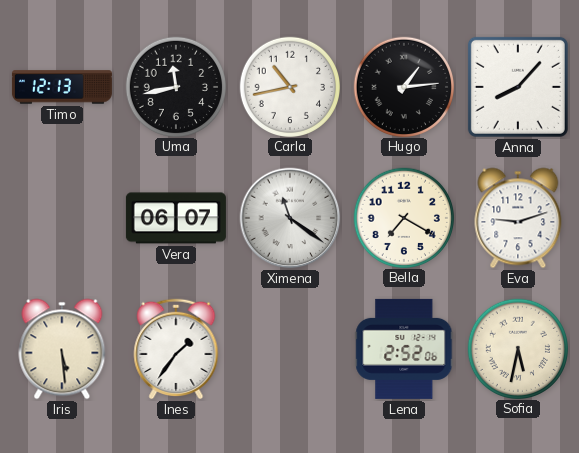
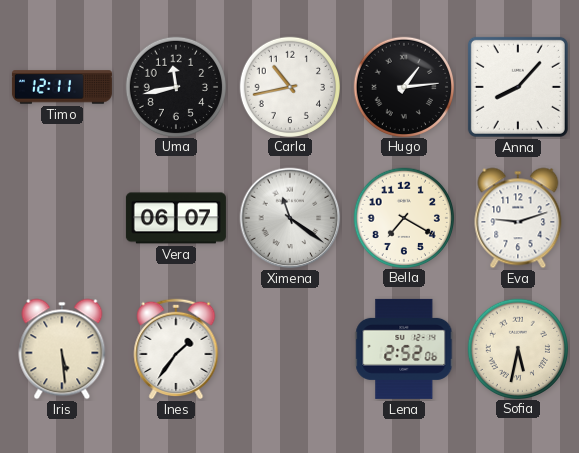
Timo: 12:13 -> 12:11 (62, 87)
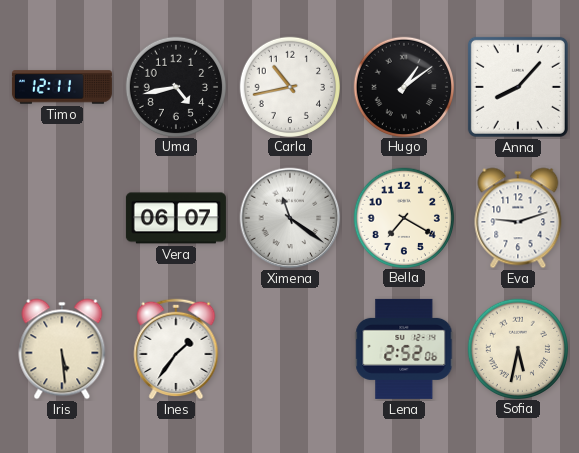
Uma: 11:43 -> 4:43 (175, 86)
Hugo: 1:14 -> 1:09 (403, 86)
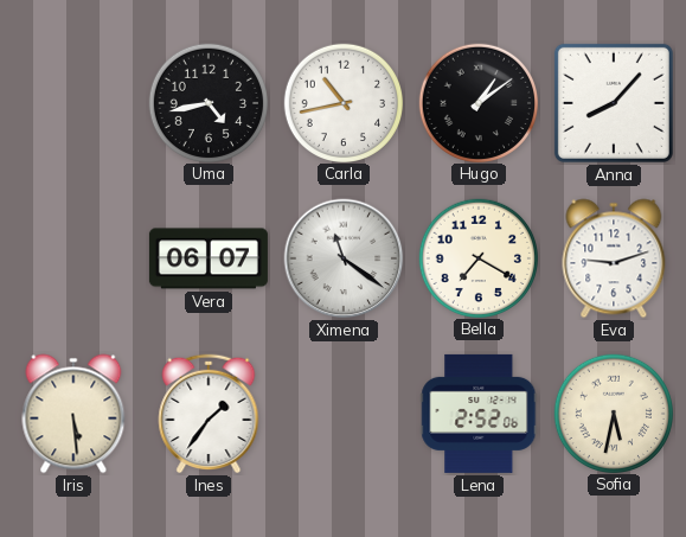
Timo: 12:11 -> none (62, 87)
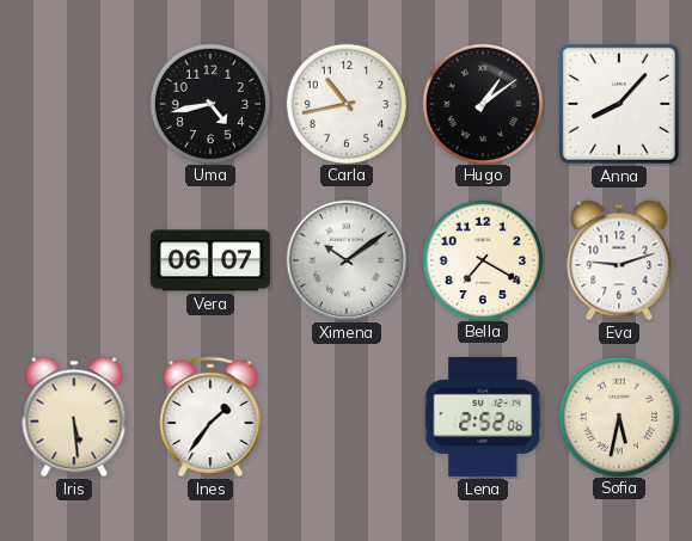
Ximena: 11:21 -> 10:09 (347, 260)
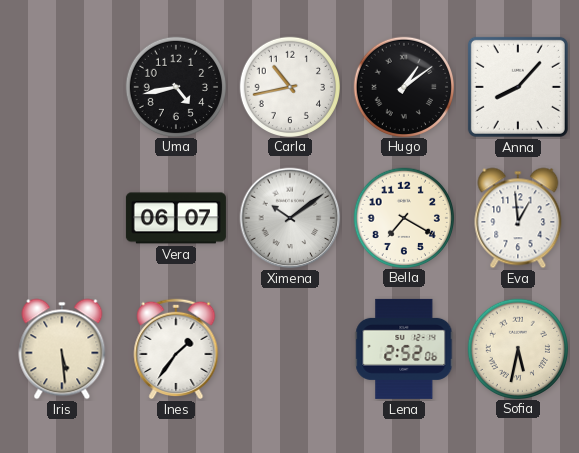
Eva: 9:12 -> 12:59 (518, 218)
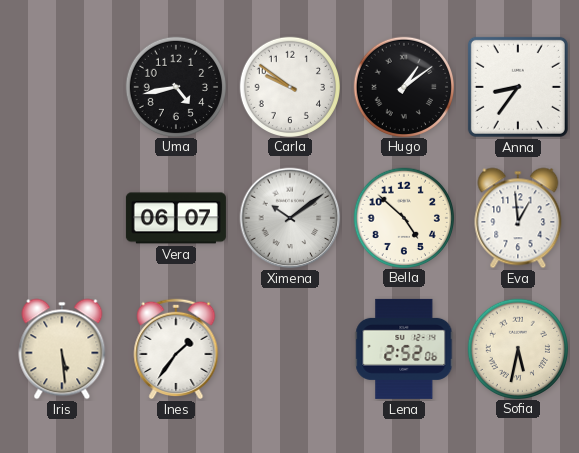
Carla: 10:43 -> 9:51 (289, 86)
Anna: 8:07 -> 8:36 (518, 87)
Bella: 7:20 -> 4:52 (403, 217)
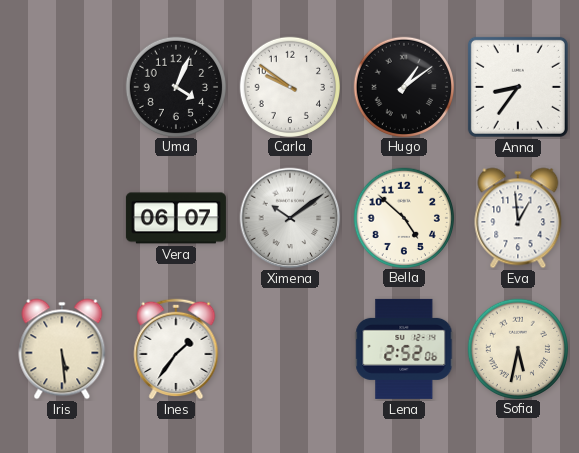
Uma: 4:43 -> 4:04 (175, 86)
